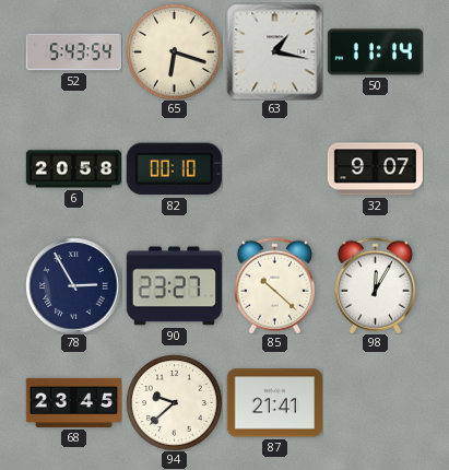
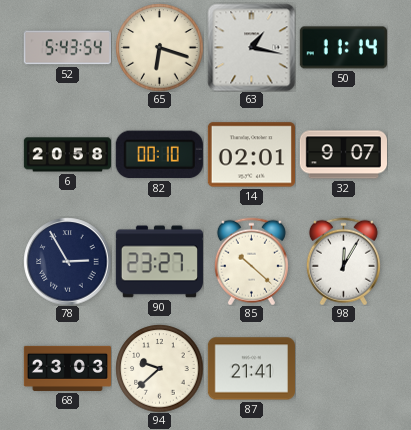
14: none -> 02:01 (251, 155)
68: 23:45 -> 23:03 (67, 368)
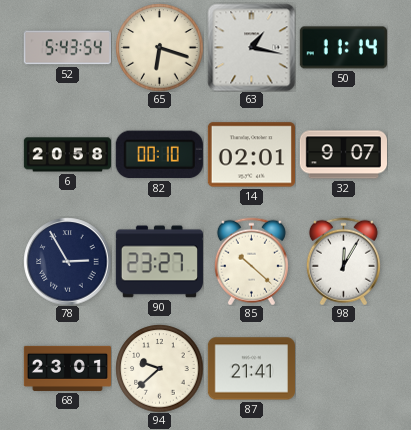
68: 23:03 -> 23:01 (67, 368)
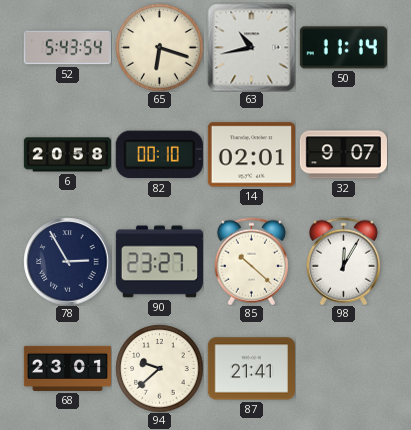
63: 1:17 -> 10:43 (251, 47)
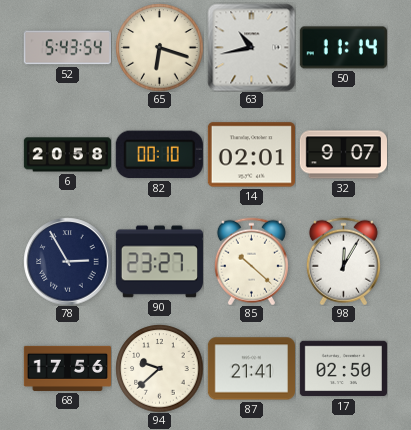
68: 23:01 -> 17:56 (67, 368)
17: none -> 02:50 (343, 369)
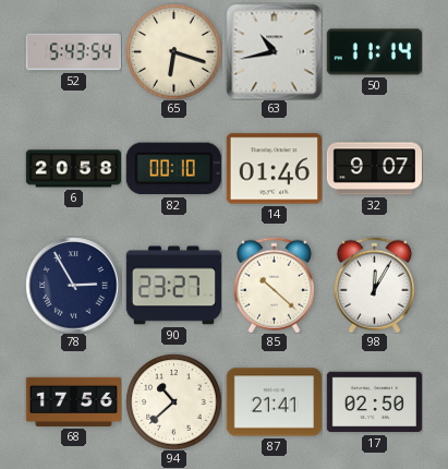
14: 02:01 -> 01:46 (274, 169)
94: 9:38 -> 10:38 (173, 401)
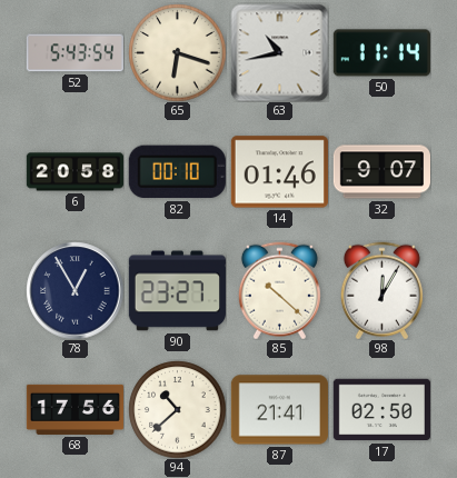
78: 2:55 -> 12:55 (74, 290)
